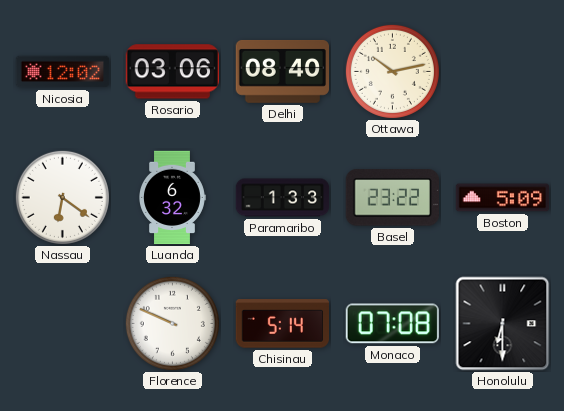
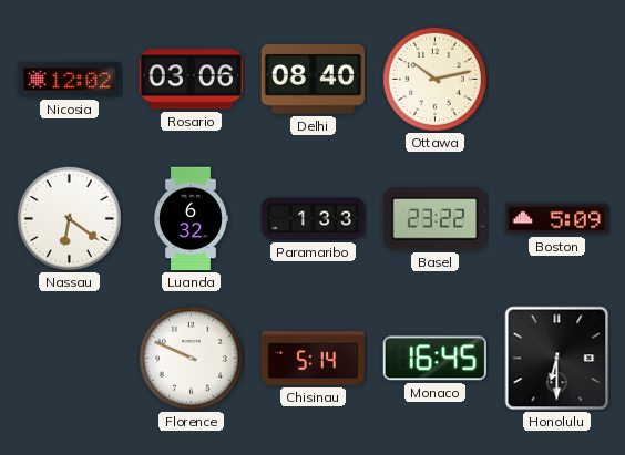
Monaco: 07:08 -> 16:45 (434, 359)
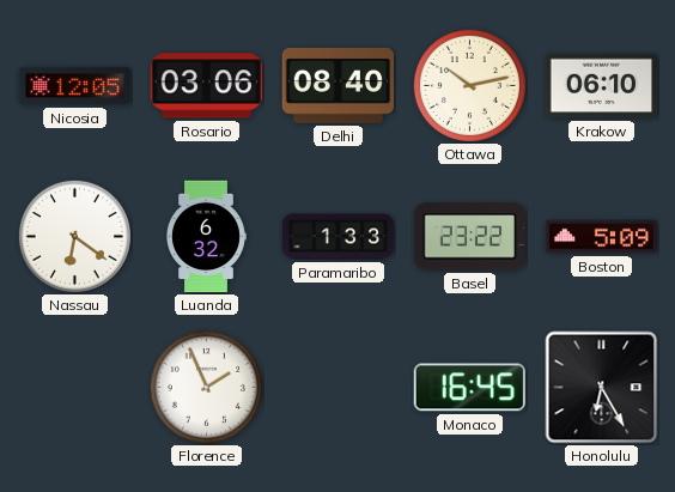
Nicosia: 12:02 -> 12:05 (75, 86)
Krakow: none -> 06:10 (602, 86)
Florence: 9:49 -> 1:56 (206, 387)
Chisinau: 5:14 -> none (314, 359)
Honolulu: 6:30 -> 6:25 (602, 388)
